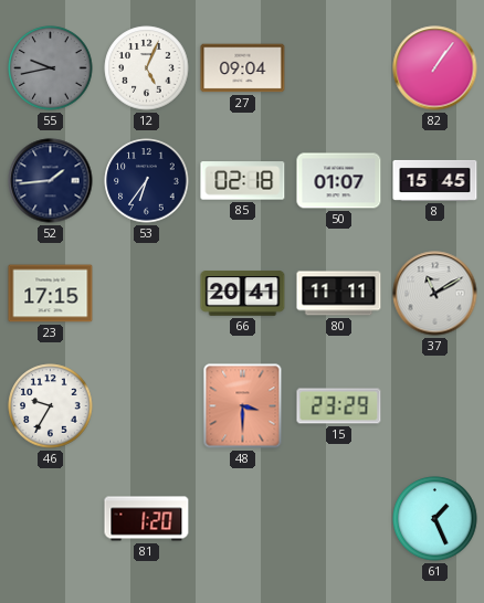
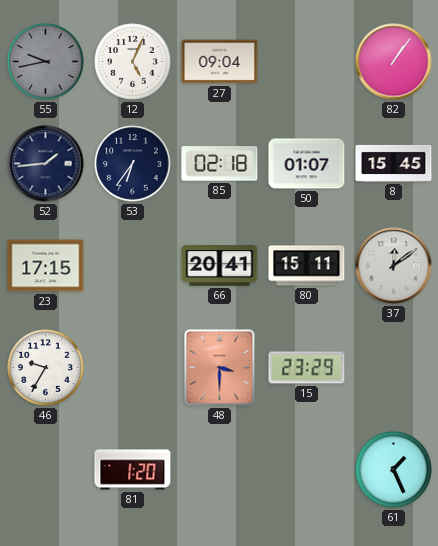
80: 11:11 -> 15:11 (307, 266)
37: 11:10 -> 12:09 (394, 266)
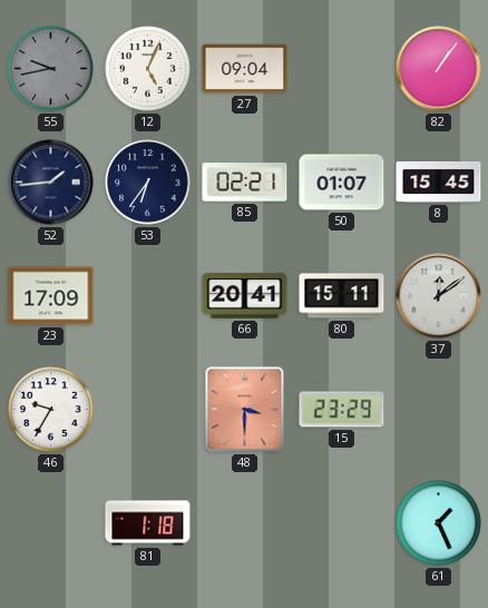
85: 02:18 -> 02:21 (245, 183)
23: 17:15 -> 17:09 (51, 296)
81: 1:20 -> 1:18 (148, 523)
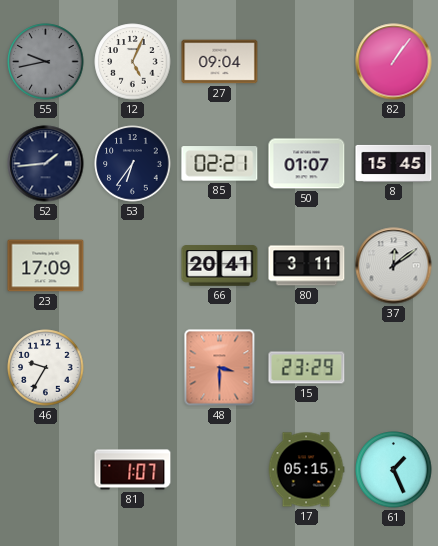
80: 15:11 -> 3:11 (307, 266)
81: 1:18 -> 1:07 (133, 470)
17: none -> 05:15 (306, 470)
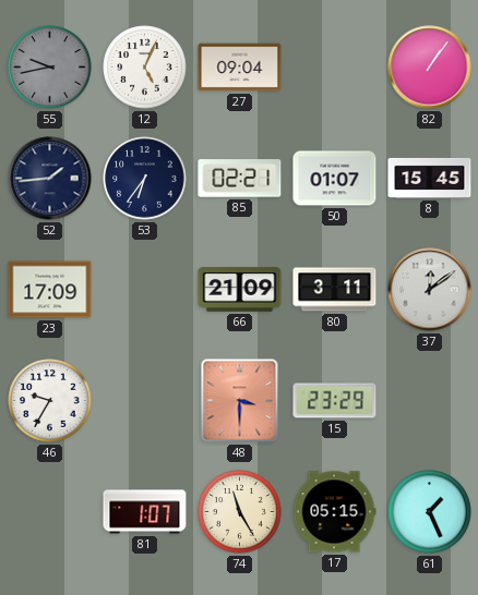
66: 20:41 -> 21:09 (240, 290)
74: none -> 11:25 (240, 512)
